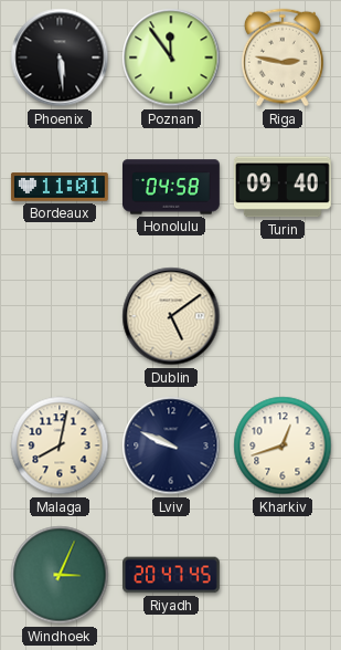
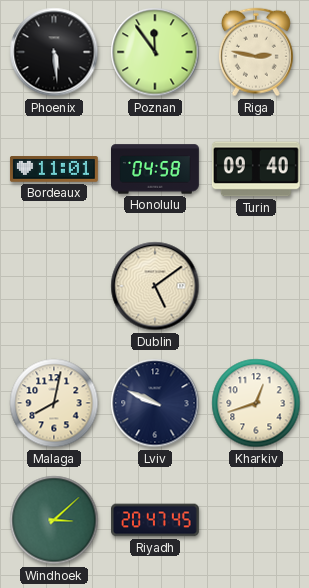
Windhoek: 3:04 -> 3:08 (54, 520)
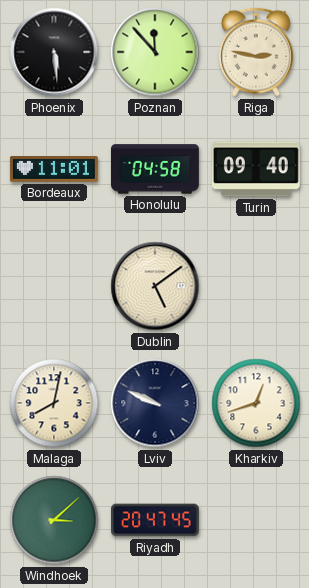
Poznan: 11:54 -> 11:53 (155, 52)
